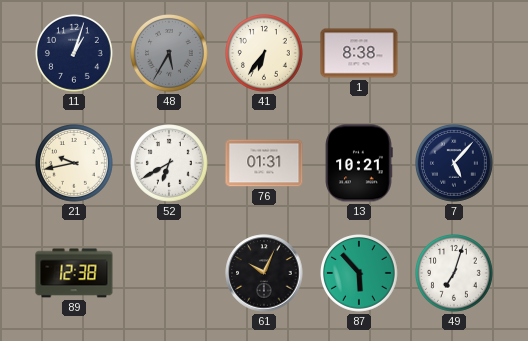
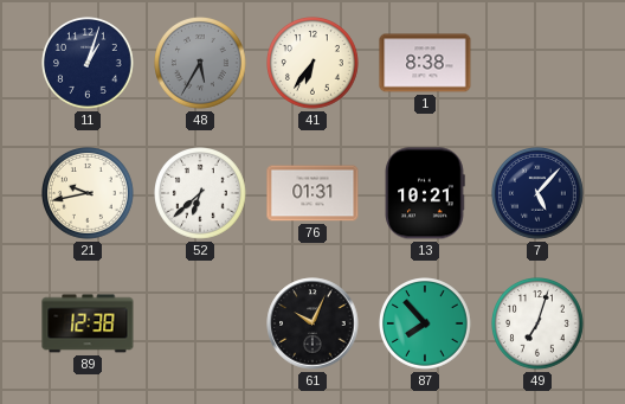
52: 6:40 -> 6:38 (201, 194)
87: 5:53 -> 7:53 (426, 325)
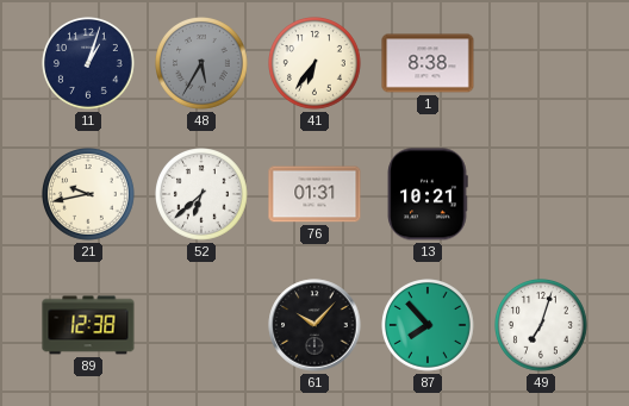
7: 5:07 -> none (539, 194)
61: 10:04 -> 10:07 (314, 325)
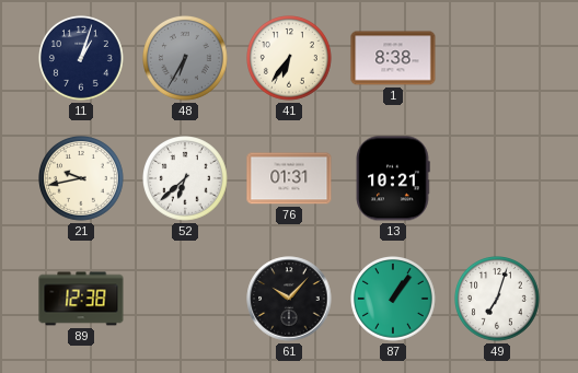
48: 5:35 -> 6:35 (186, 59)
87: 7:53 -> 1:06 (394, 300)
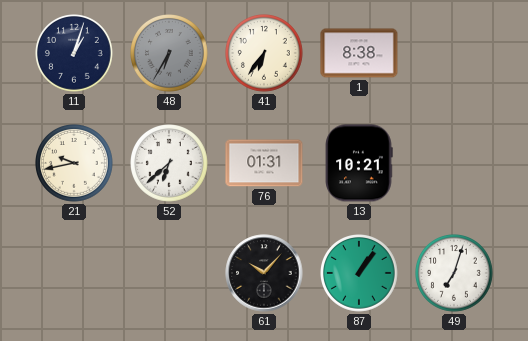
89: 12:38 -> none (81, 299)
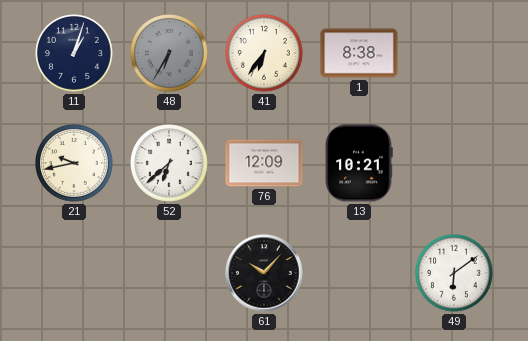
76: 01:31 -> 12:09 (264, 163)
87: 1:06 -> none (360, 274)
49: 7:03 -> 6:09 (455, 274)
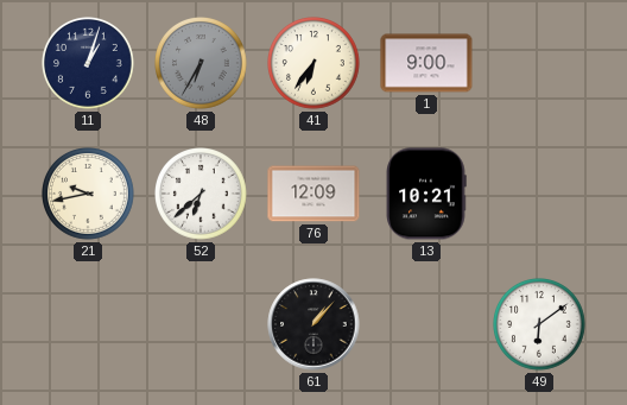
1: 8:38 -> 9:00 (426, 63)
61: 10:07 -> 1:07 (313, 324)
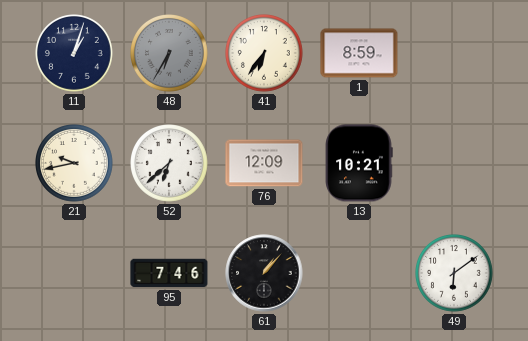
1: 9:00 -> 8:59 (359, 53)
95: none -> 7:46 (169, 273)
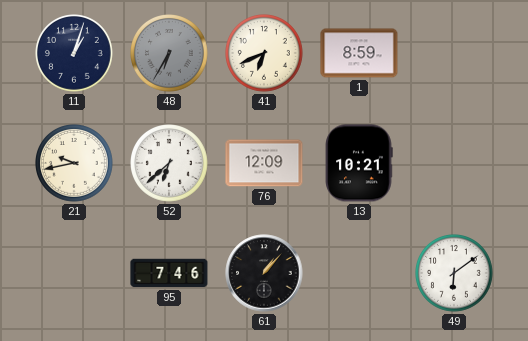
41: 6:36 -> 6:41 (265, 54)
